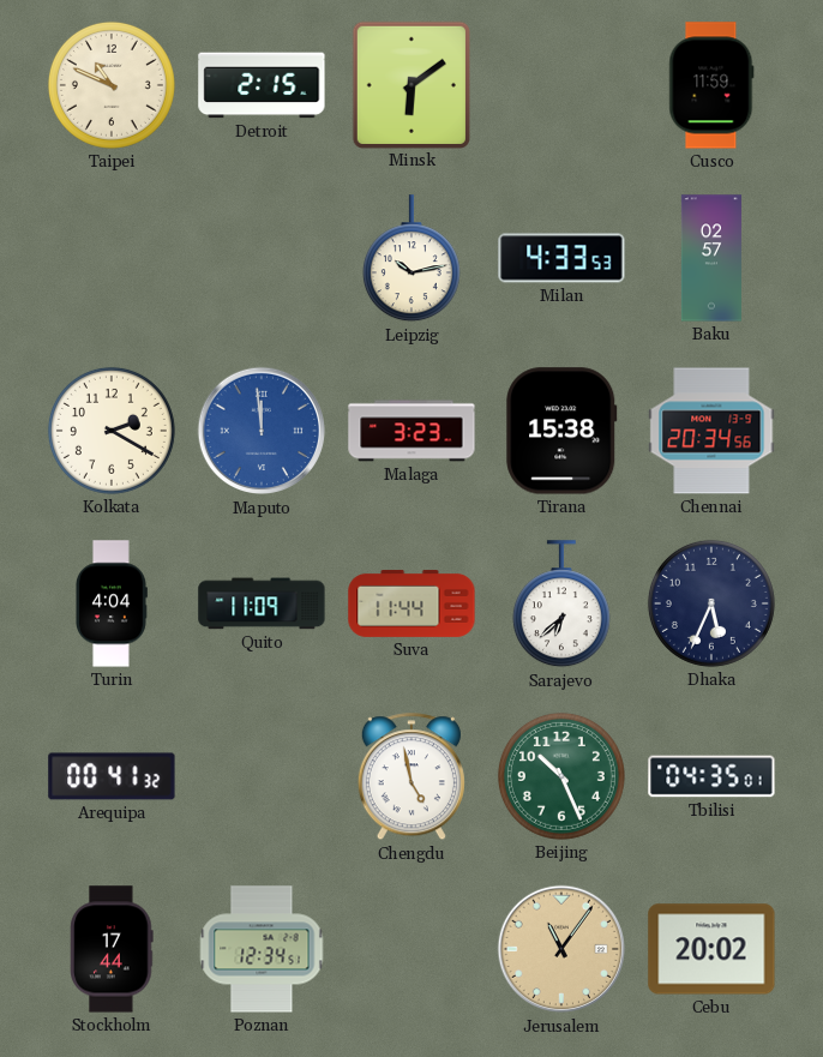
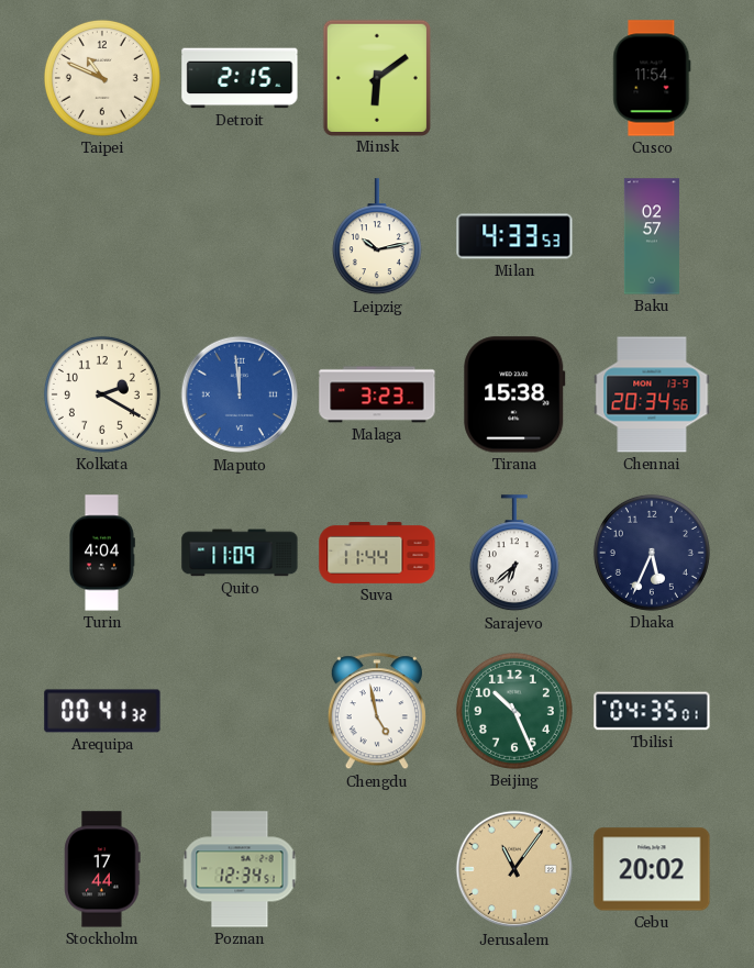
Cusco: 11:59 -> 11:54 (652, 78)
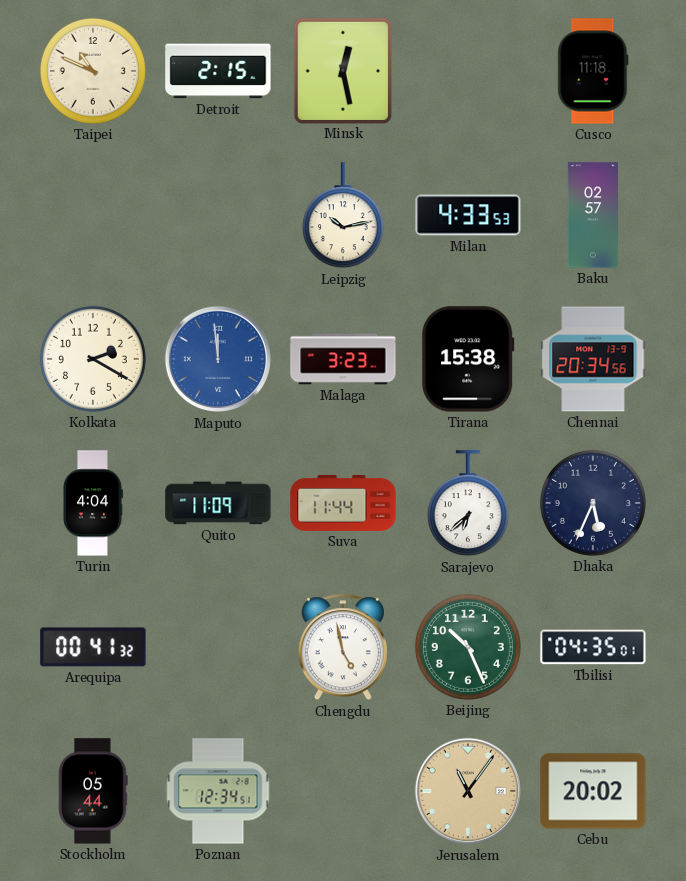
Minsk: 6:09 -> 12:28 (343, 70)
Cusco: 11:54 -> 11:18 (593, 71)
Stockholm: 17:44 -> 05:44 (93, 791)
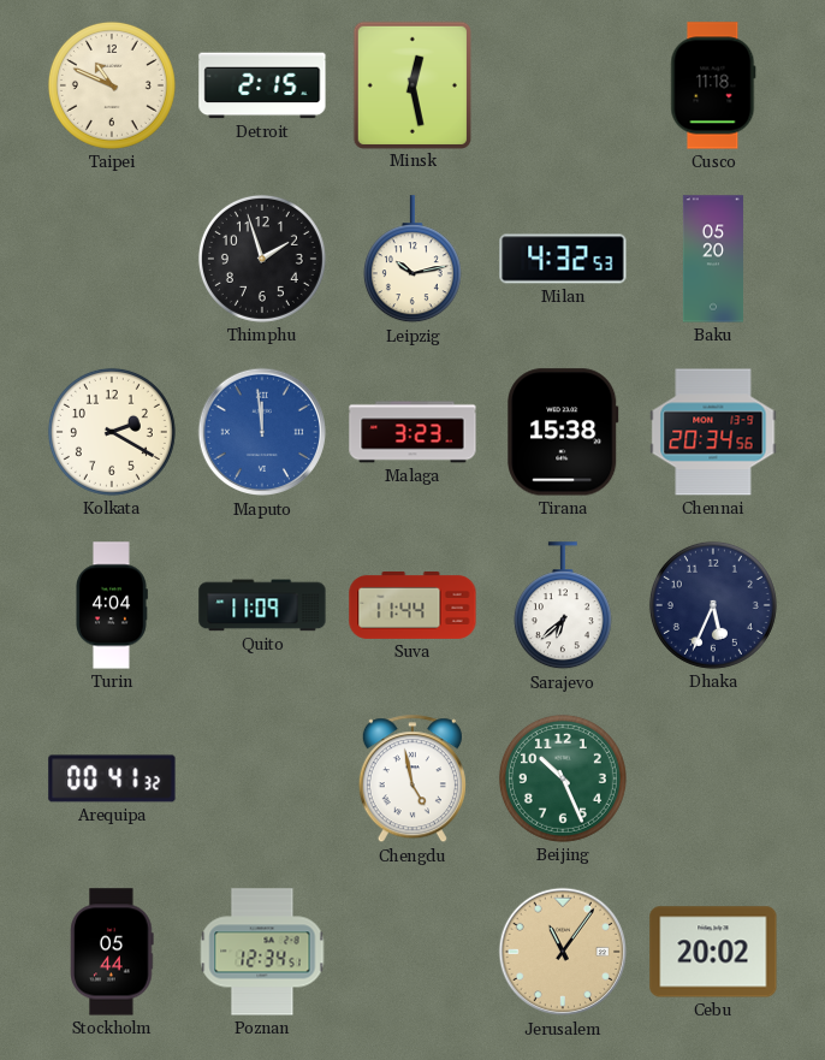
Thimphu: none -> 1:57 (262, 259)
Milan: 4:33 -> 4:32 (563, 259)
Baku: 02:57 -> 05:20 (713, 259)
Tbilisi: 04:35 -> none (593, 647)
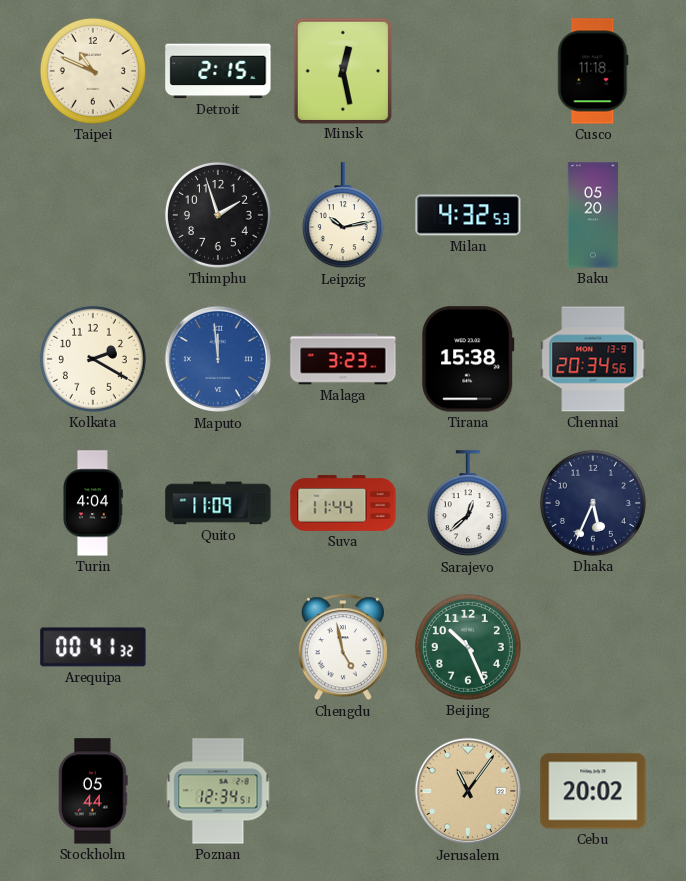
Sarajevo: 6:38 -> 12:38 (468, 504)
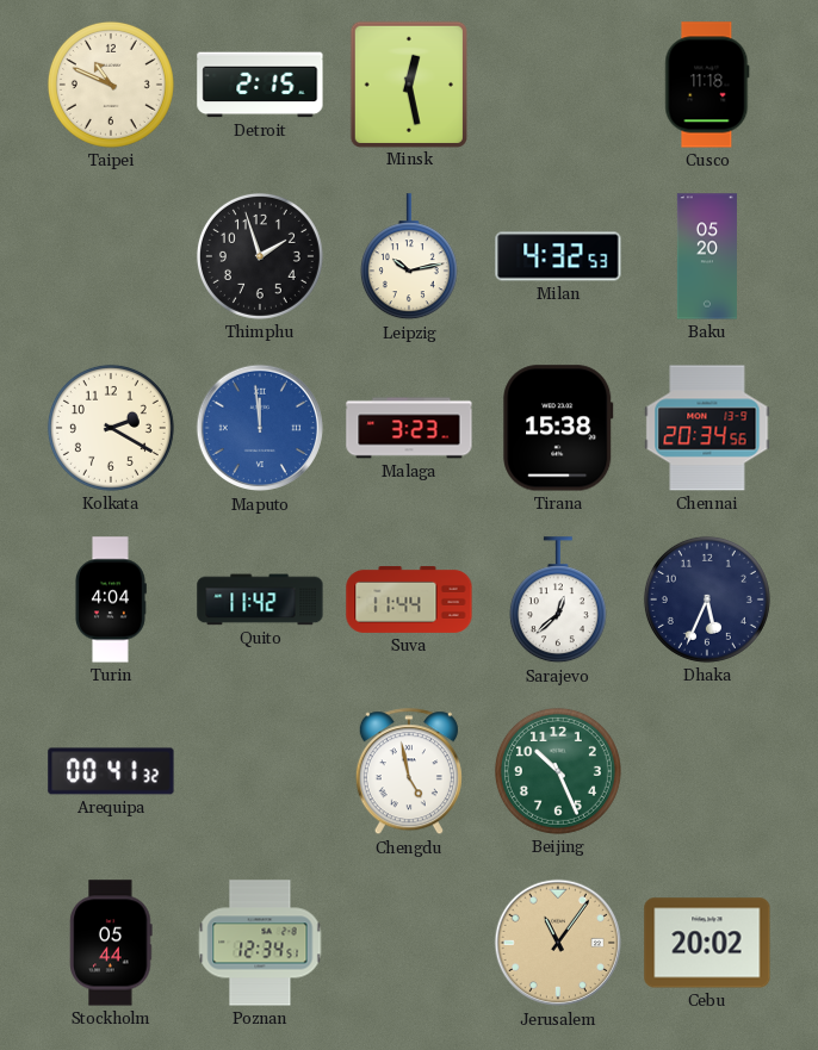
Quito: 11:09 -> 11:42 (260, 599)
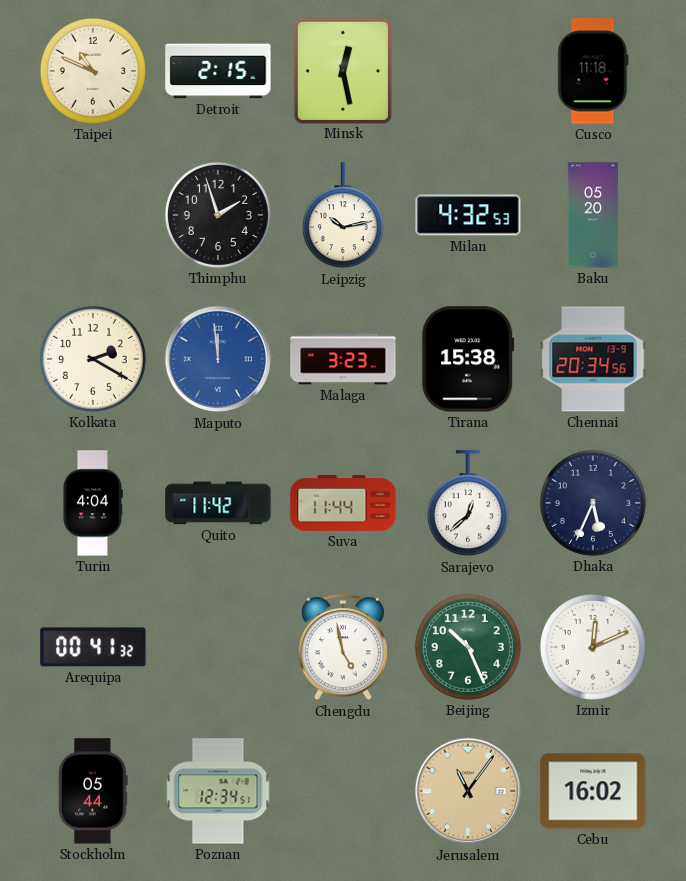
Izmir: none -> 12:11 (593, 647)
Cebu: 20:02 -> 16:02 (593, 791)
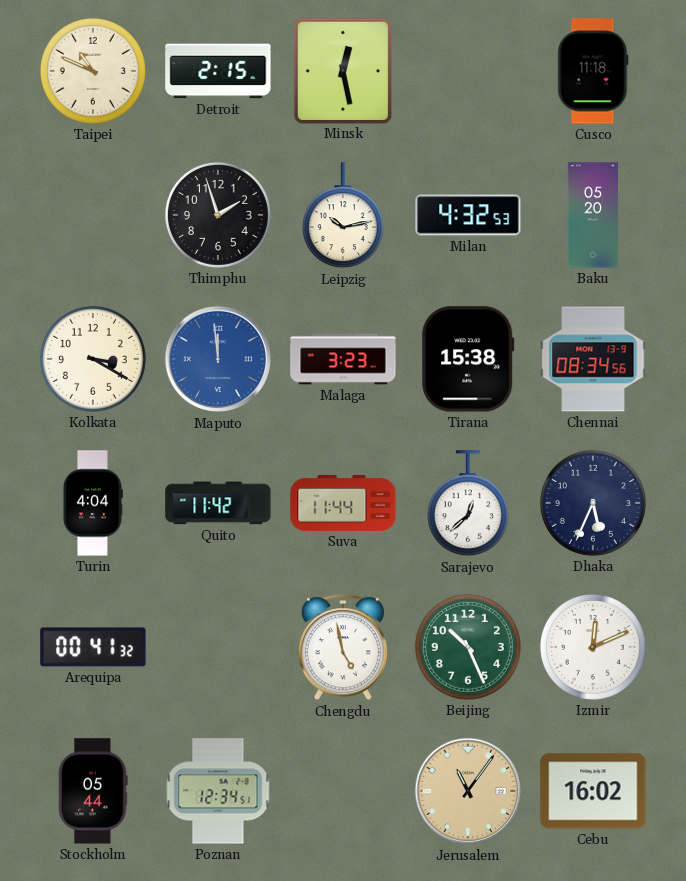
Kolkata: 2:20 -> 3:20 (93, 359)
Chennai: 20:34 -> 08:34 (593, 359)
